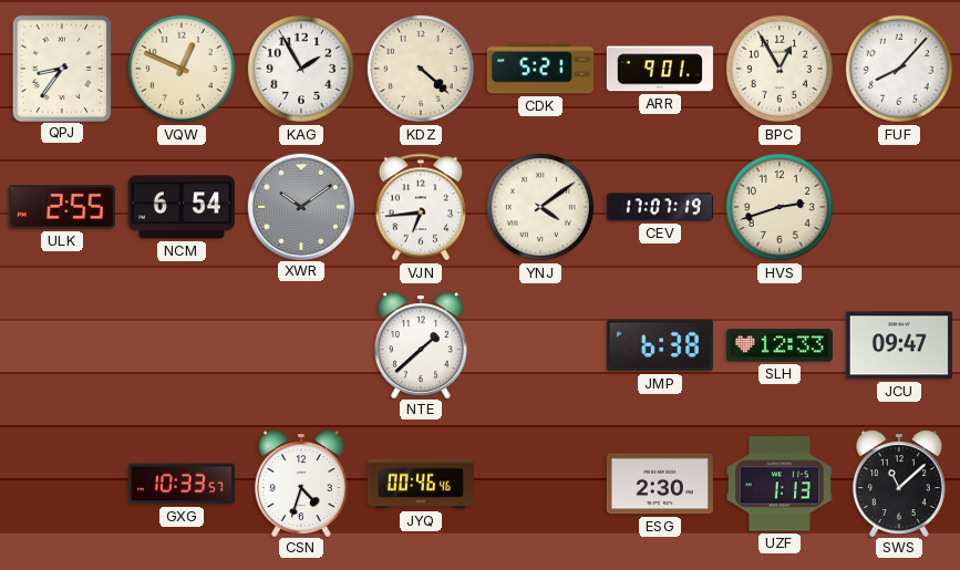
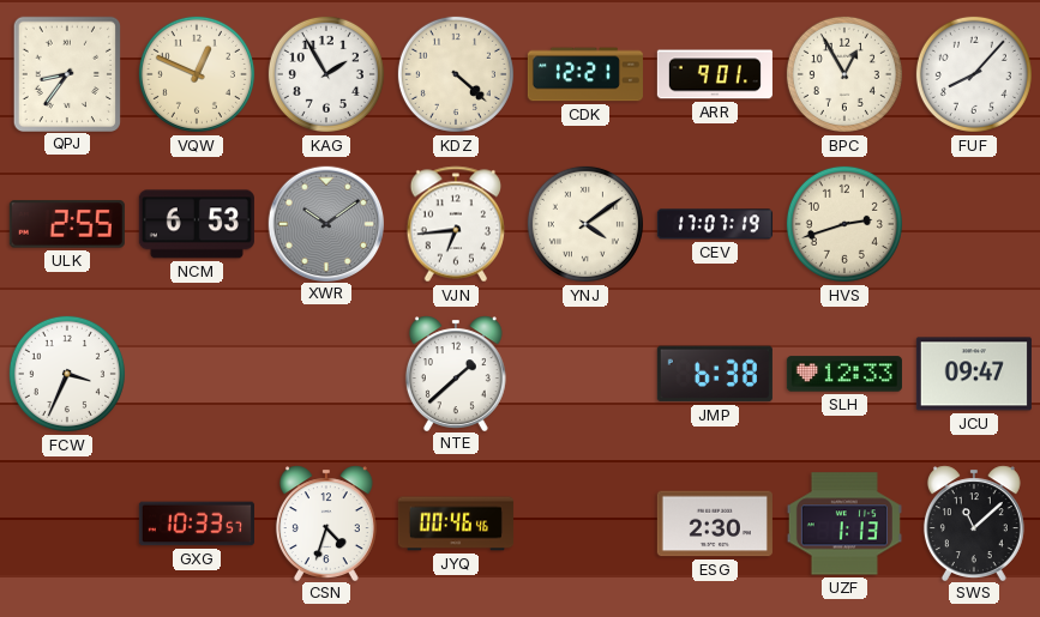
CDK: 5:21 -> 12:21 (585, 74)
NCM: 6:54 -> 6:53 (197, 224)
FCW: none -> 3:34 (67, 374)
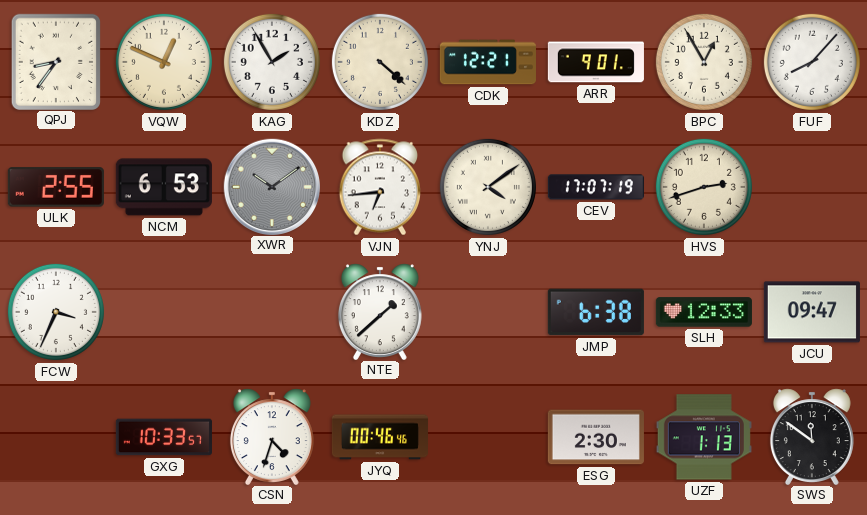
SWS: 11:08 -> 11:51 (812, 436)
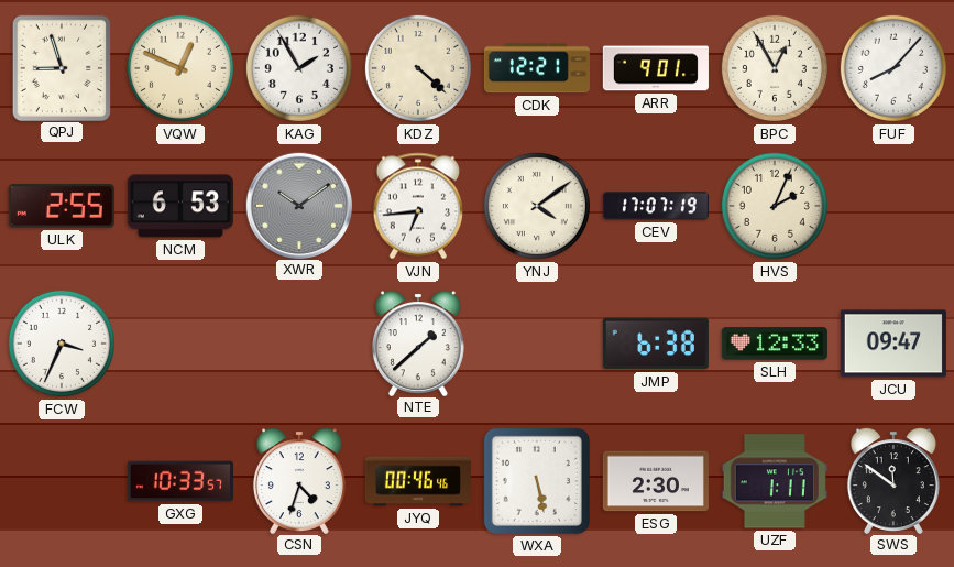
QPJ: 8:36 -> 8:57 (61, 67)
HVS: 2:42 -> 2:04 (775, 206)
WXA: none -> 5:28 (537, 481)
UZF: 1:13 -> 1:11 (775, 481)
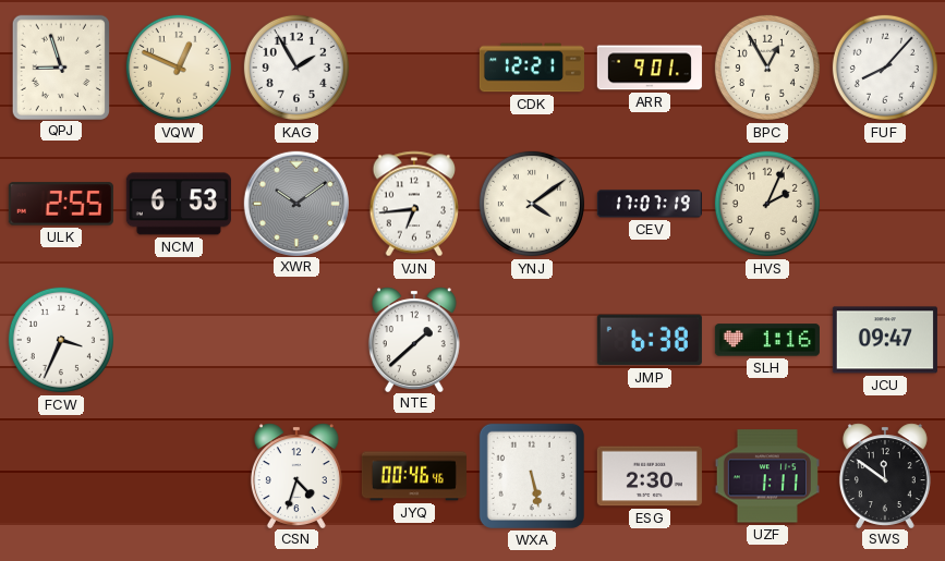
KDZ: 4:22 -> none (418, 68)
SLH: 12:33 -> 1:16 (767, 340)
GXG: 10:33 -> none (180, 481)
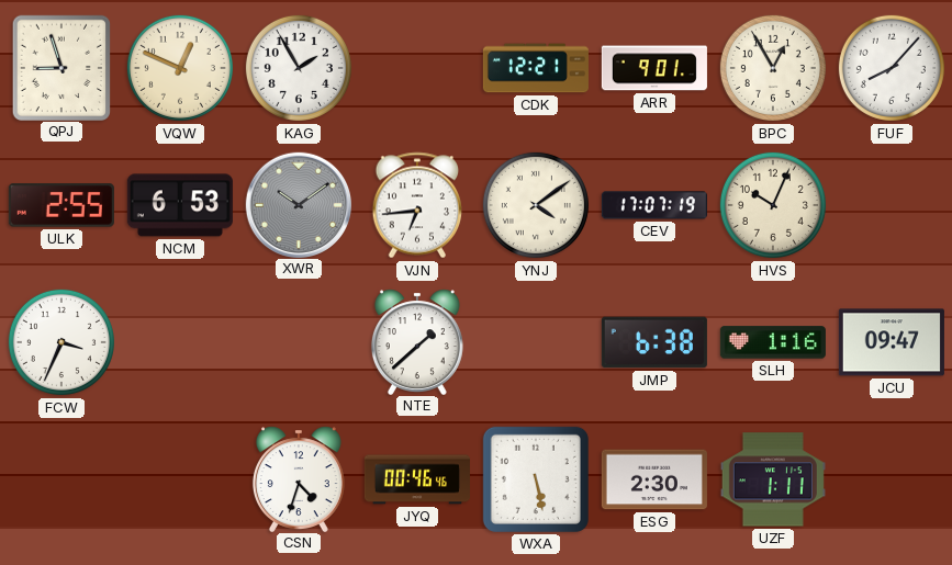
HVS: 2:04 -> 10:04 (773, 205)
SWS: 11:51 -> none (885, 475)
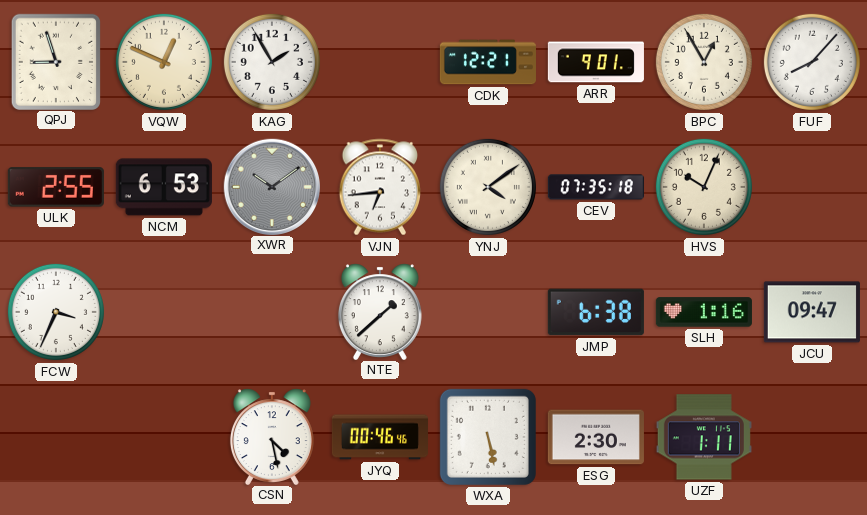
CEV: 17:07 -> 07:35 (596, 187)
CSN: 4:33 -> 4:28 (272, 436)
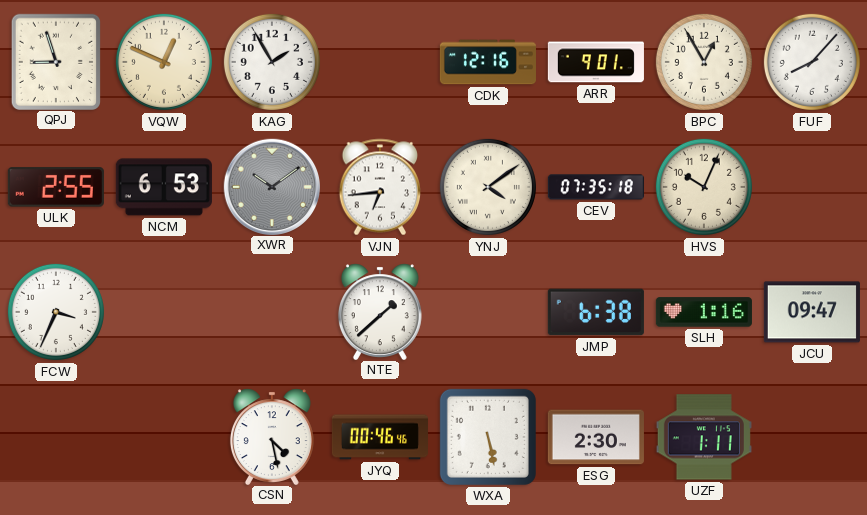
CDK: 12:21 -> 12:16 (488, 62)
